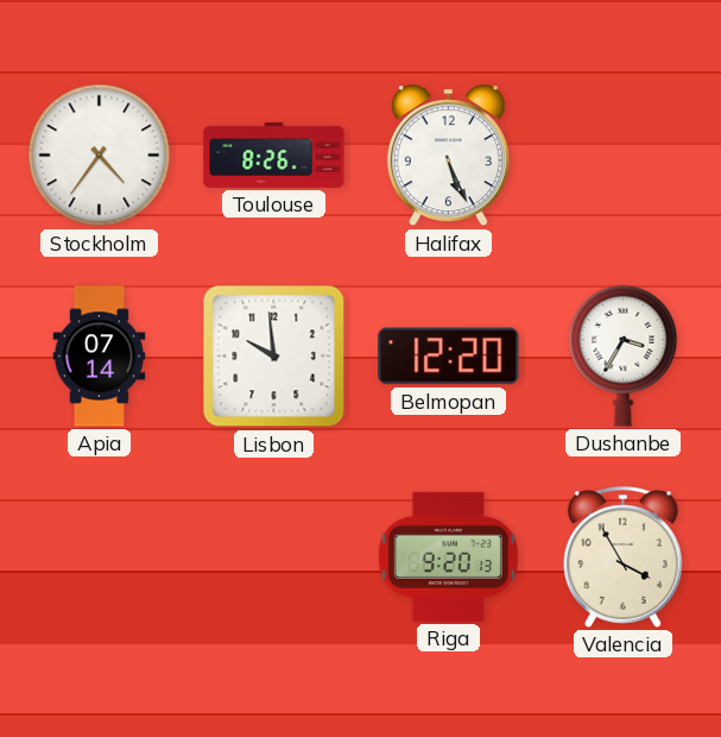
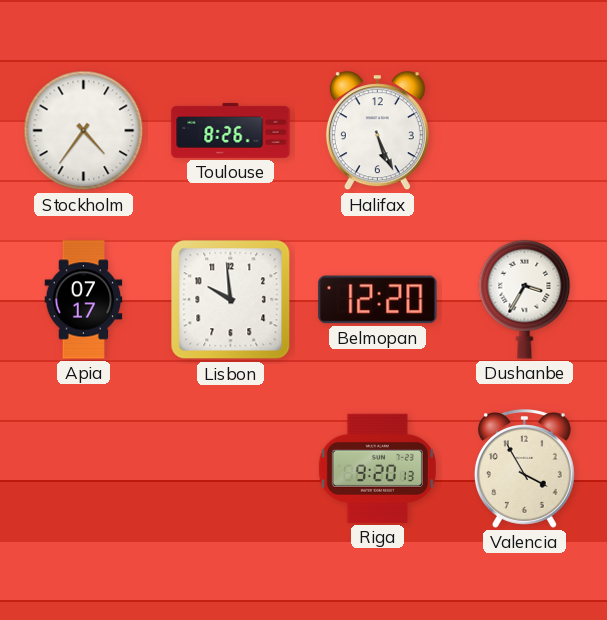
Apia: 07:14 -> 07:17 (84, 300)
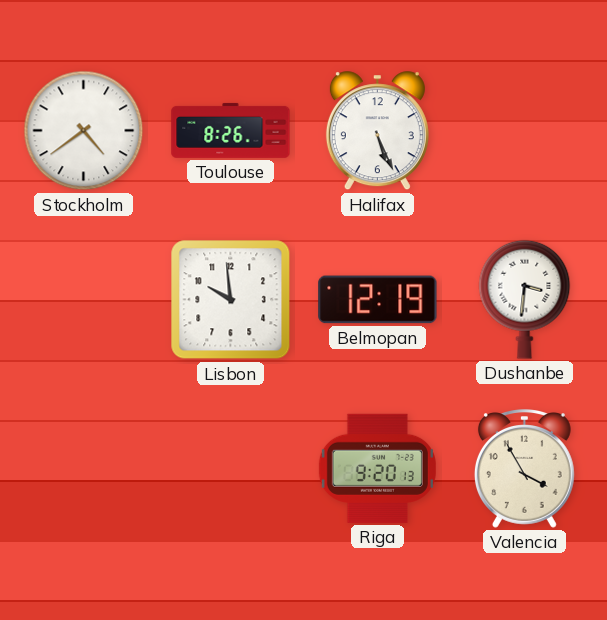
Stockholm: 4:36 -> 4:39 (84, 131)
Apia: 07:17 -> none (84, 300)
Belmopan: 12:20 -> 12:19 (378, 300)
Dushanbe: 3:35 -> 3:31 (525, 299)
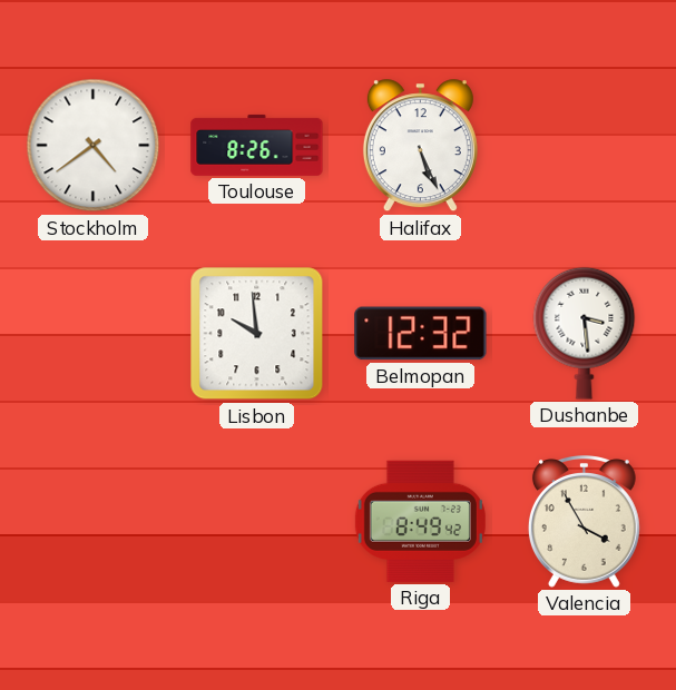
Belmopan: 12:19 -> 12:32 (421, 334)
Dushanbe: 3:31 -> 3:29 (585, 333)
Riga: 9:20 -> 8:49 (420, 521)
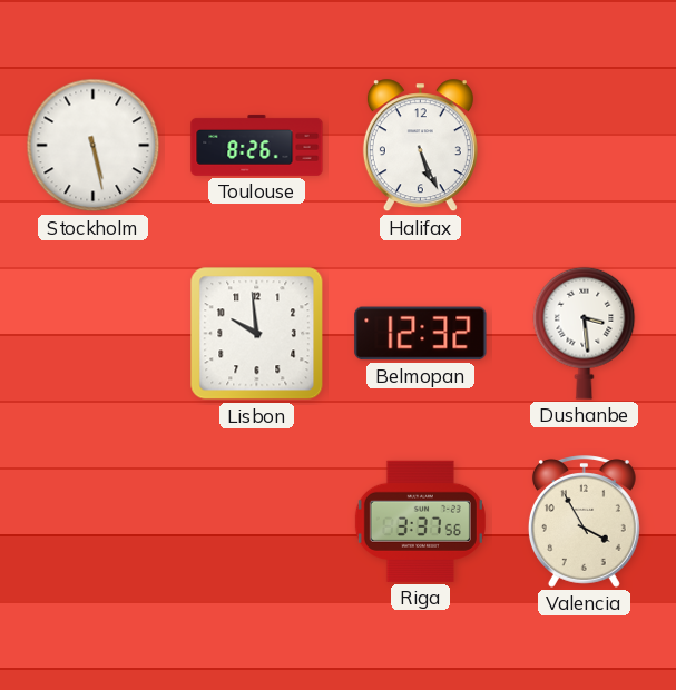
Stockholm: 4:39 -> 5:28 (94, 146)
Riga: 8:49 -> 3:37 (420, 521)
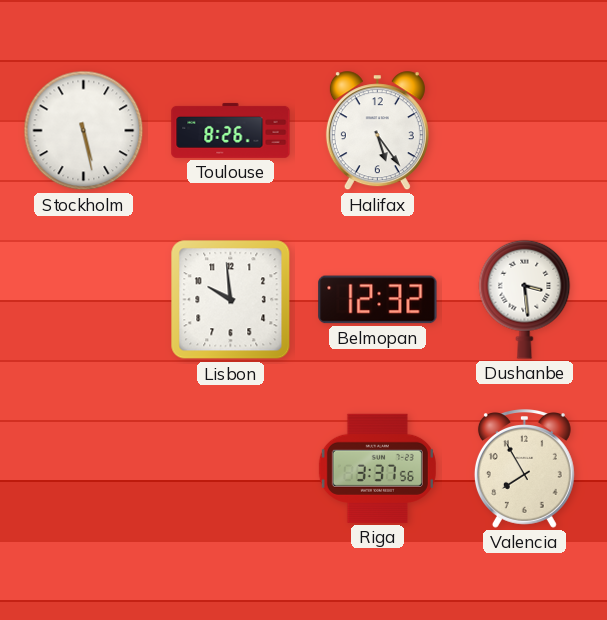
Halifax: 5:26 -> 5:24 (377, 131)
Valencia: 3:55 -> 7:55 (524, 469)
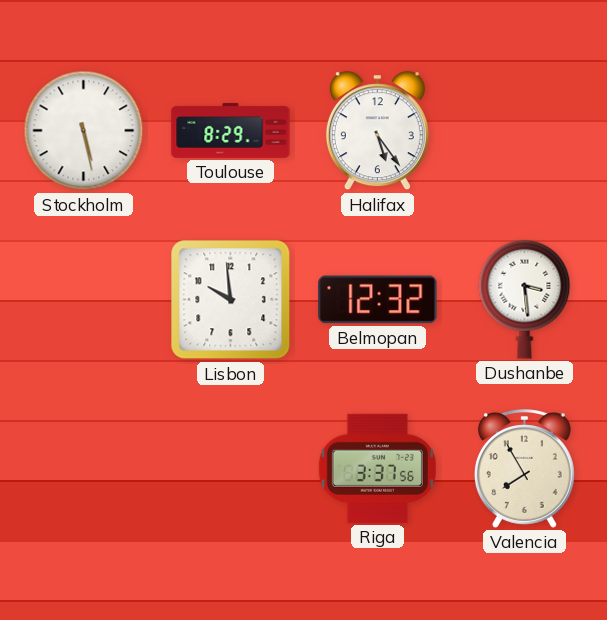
Toulouse: 8:26 -> 8:29 (231, 130)
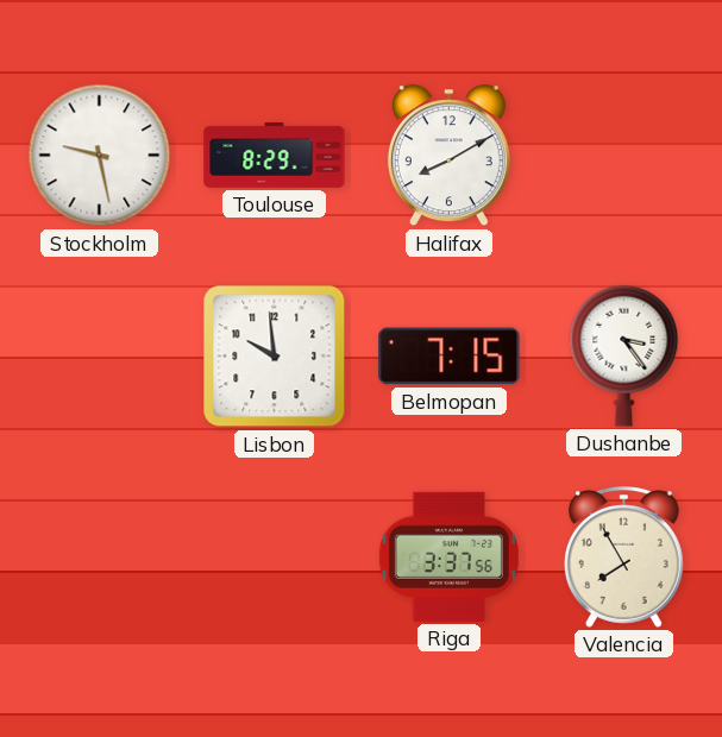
Stockholm: 5:28 -> 9:28 (100, 156)
Halifax: 5:24 -> 8:10 (448, 156)
Belmopan: 12:32 -> 7:15 (450, 357)
Dushanbe: 3:29 -> 3:24 (624, 355)
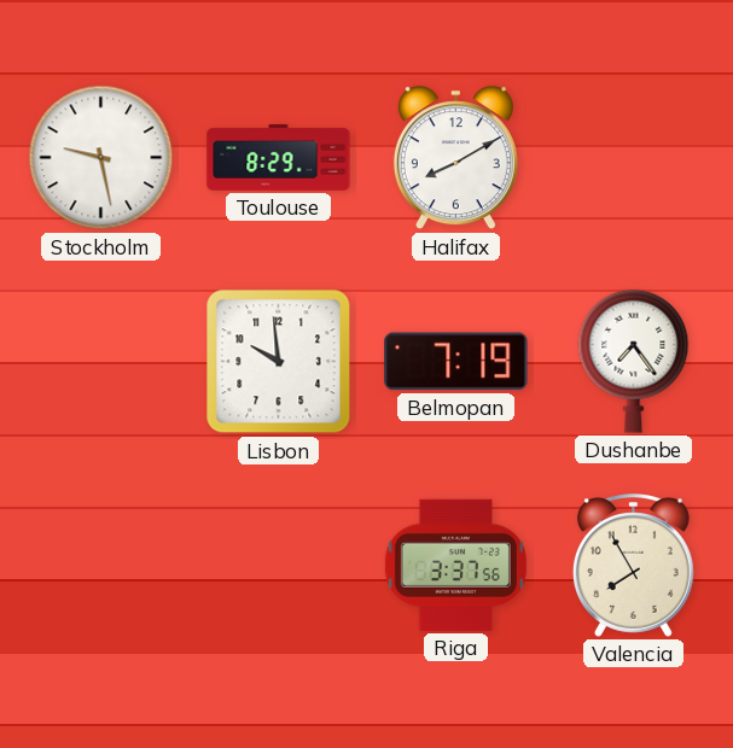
Belmopan: 7:15 -> 7:19 (456, 362)
Dushanbe: 3:24 -> 7:24 (634, 361)
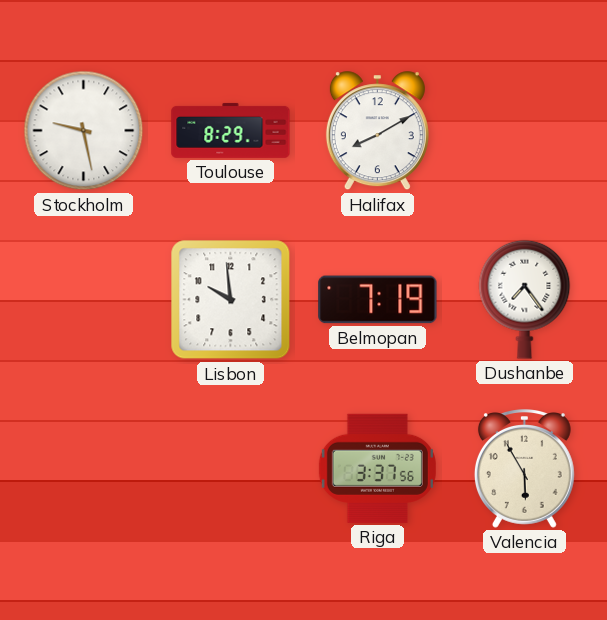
Valencia: 7:55 -> 5:55 (524, 469)
